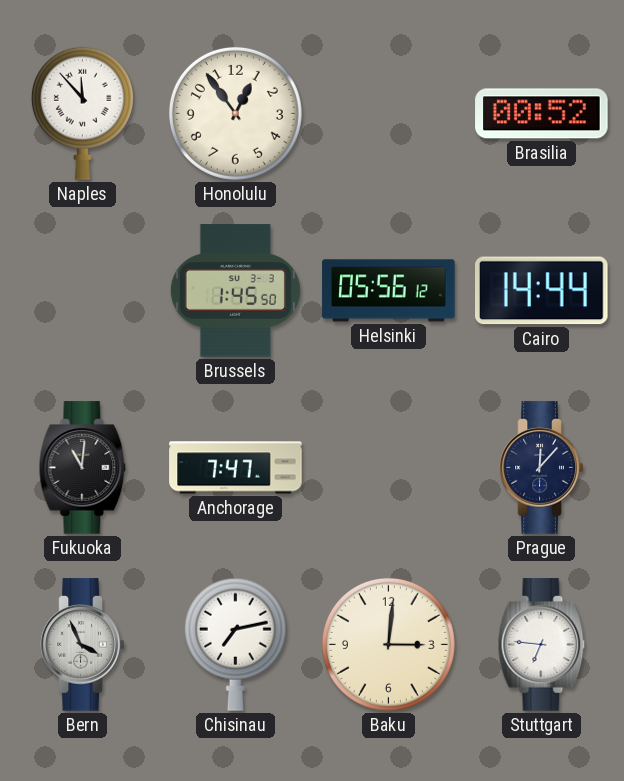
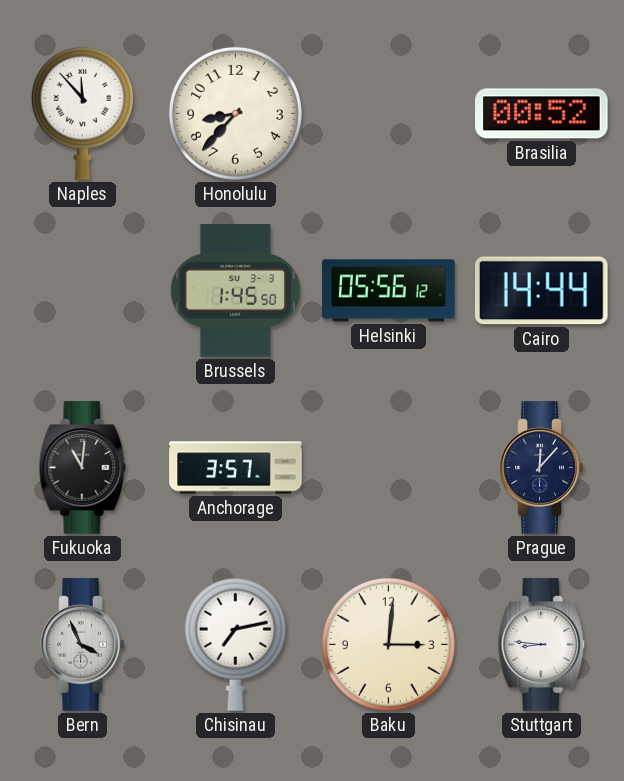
Honolulu: 12:54 -> 8:37 (235, 113)
Anchorage: 7:47 -> 3:57 (236, 468)
Stuttgart: 6:46 -> 8:46 (542, 645)
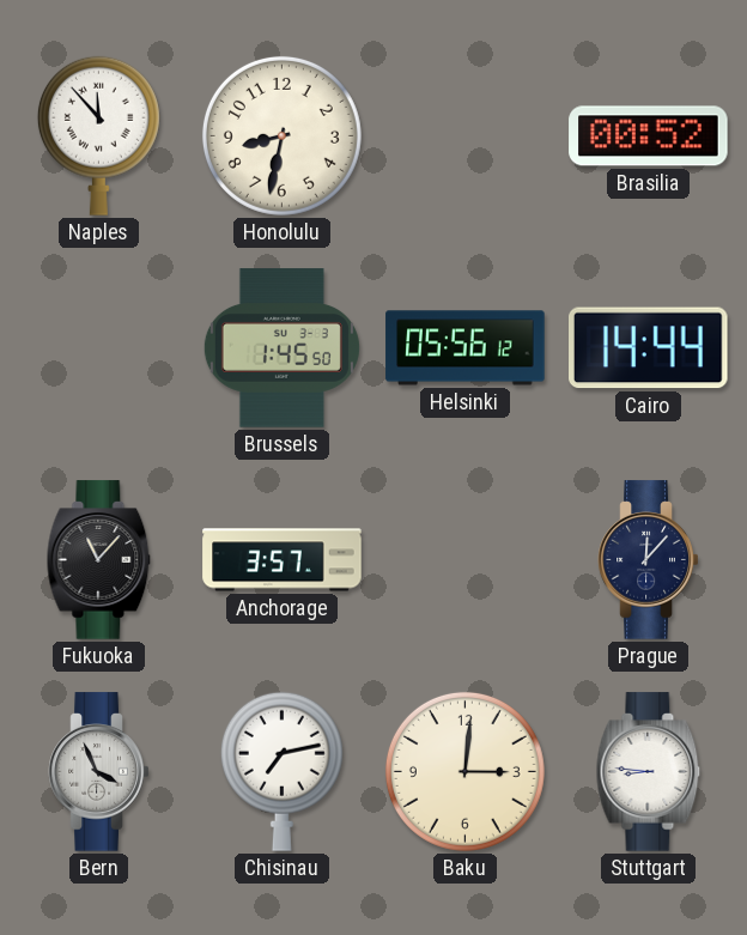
Honolulu: 8:37 -> 8:32 (281, 135)
Fukuoka: 11:01 -> 11:07 (99, 560)
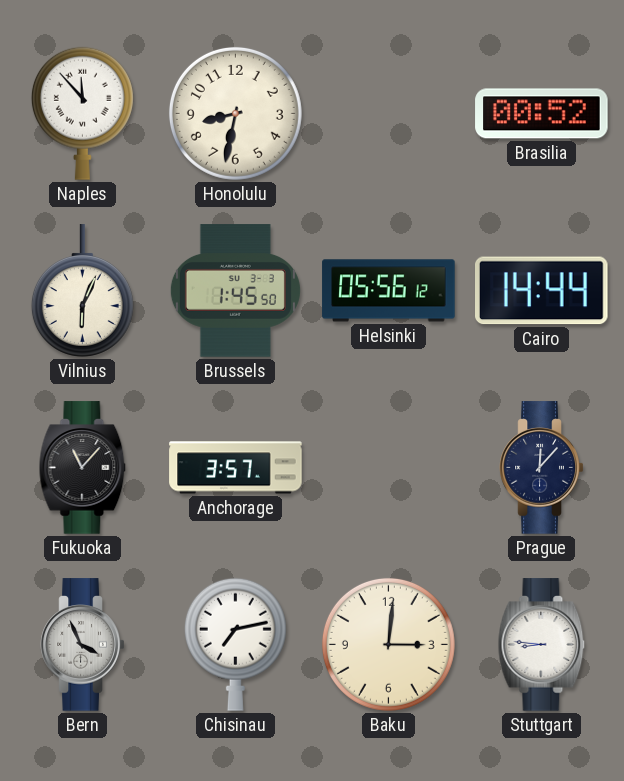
Vilnius: none -> 6:04 (82, 291)
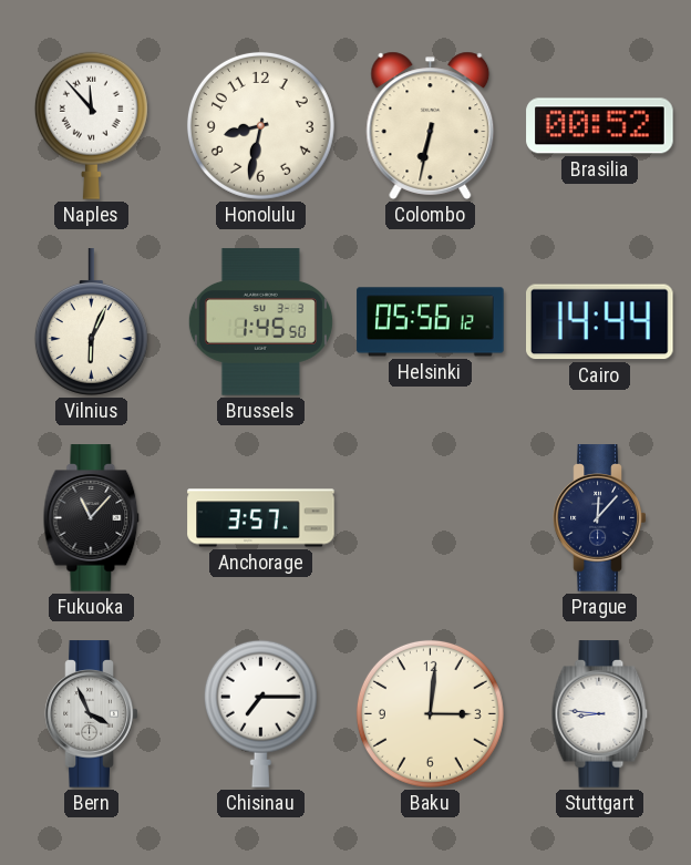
Colombo: none -> 6:32 (431, 125)
Chisinau: 7:13 -> 7:15 (260, 713)
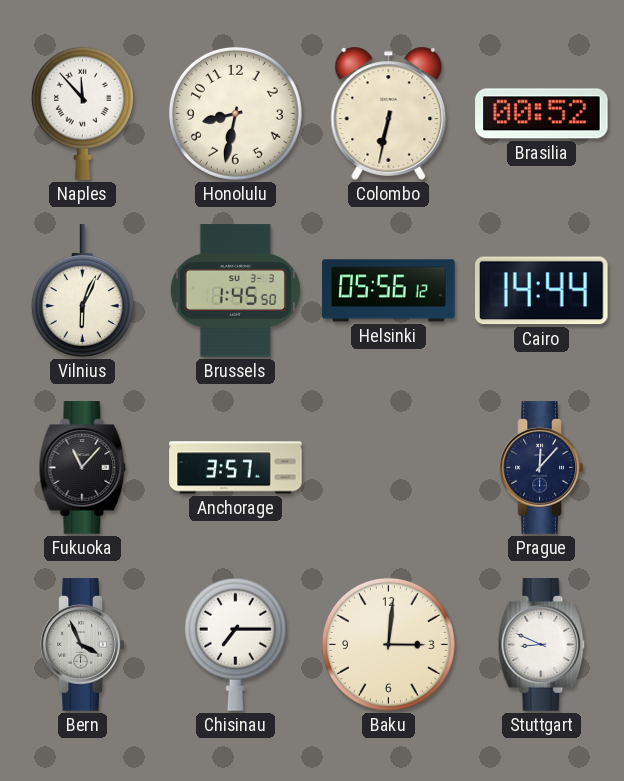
Stuttgart: 8:46 -> 8:49 (542, 645)
